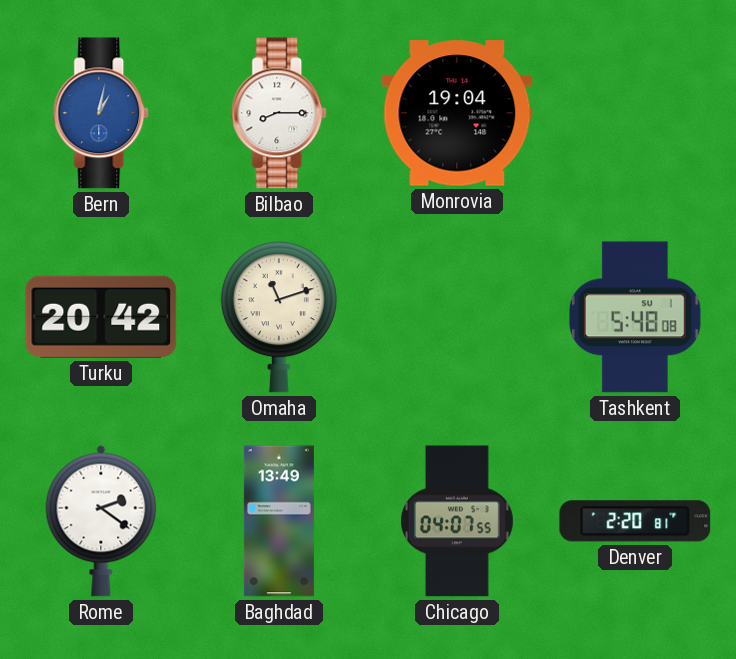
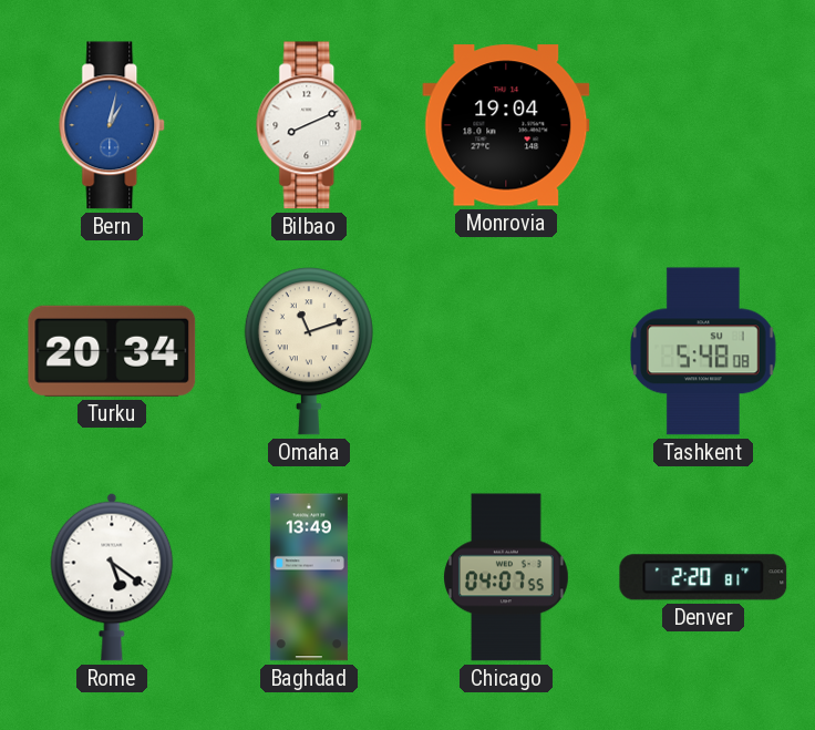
Bilbao: 8:15 -> 8:11 (310, 125)
Turku: 20:42 -> 20:34 (112, 351)
Rome: 2:21 -> 5:21 (112, 577)
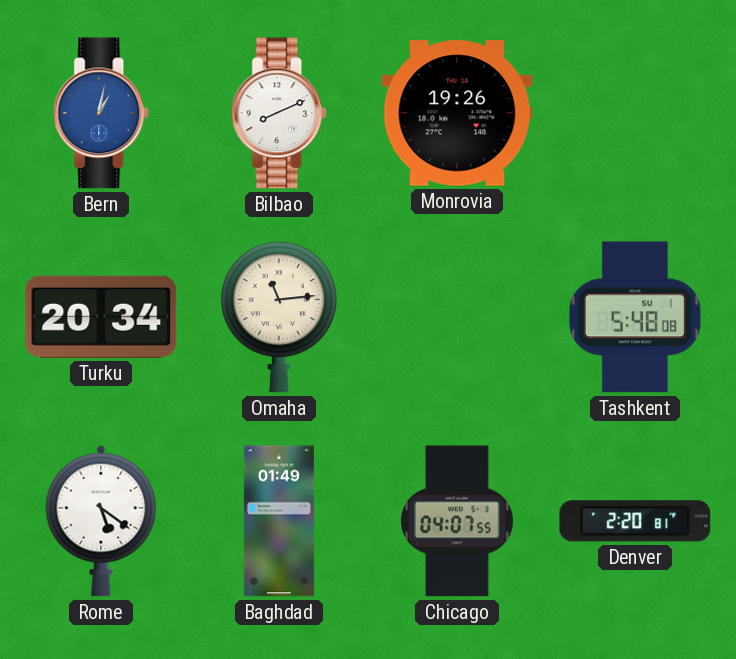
Monrovia: 19:04 -> 19:26 (457, 113)
Omaha: 11:12 -> 11:14 (279, 317)
Baghdad: 13:49 -> 01:49 (279, 521)
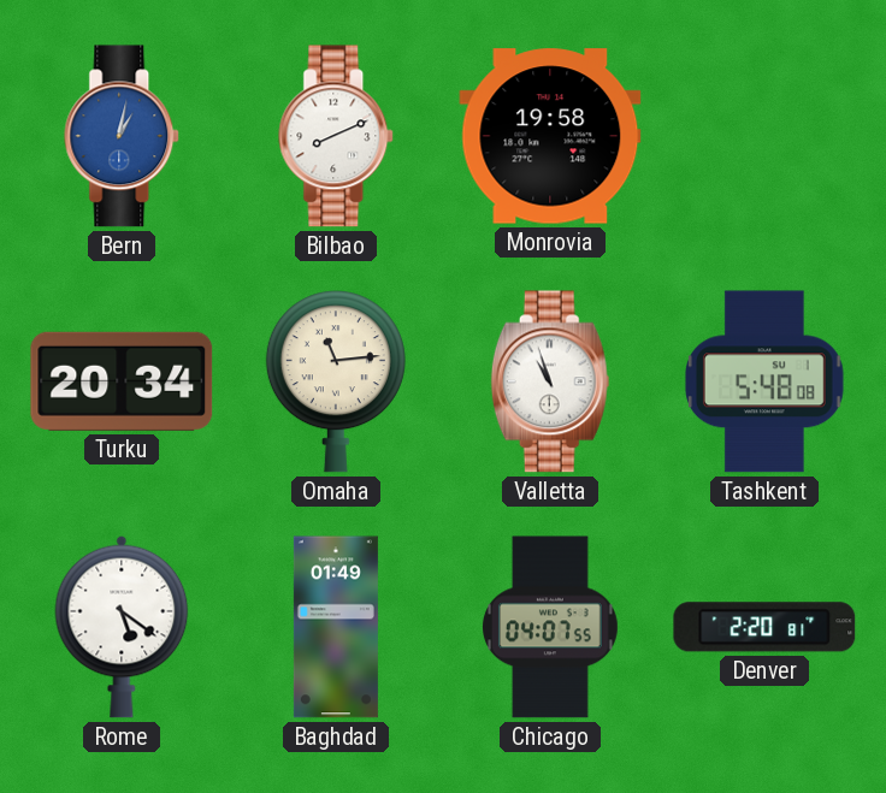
Monrovia: 19:26 -> 19:58 (550, 136)
Valletta: none -> 10:57 (550, 381)
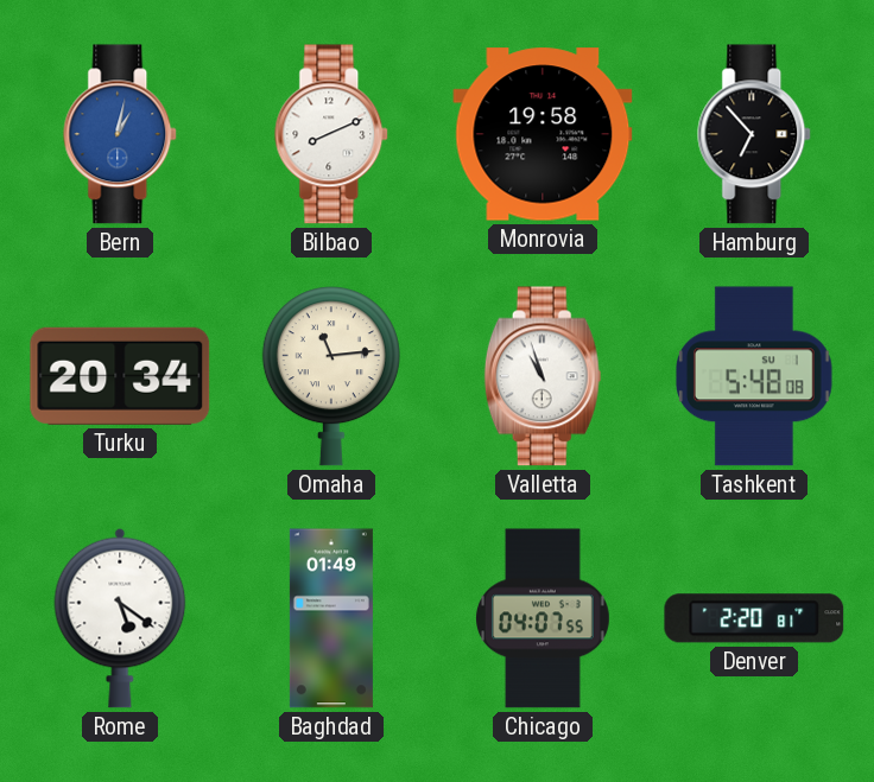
Hamburg: none -> 6:53 (755, 134)
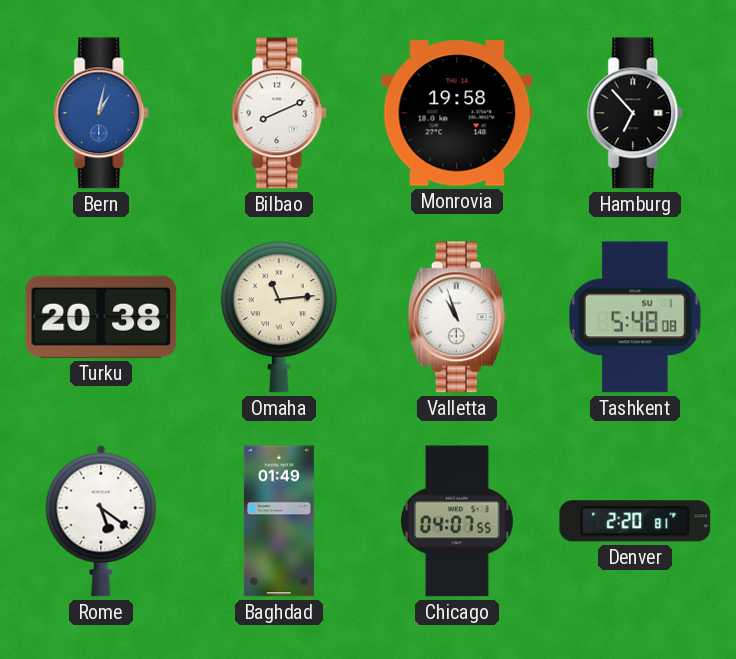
Turku: 20:34 -> 20:38 (101, 317)
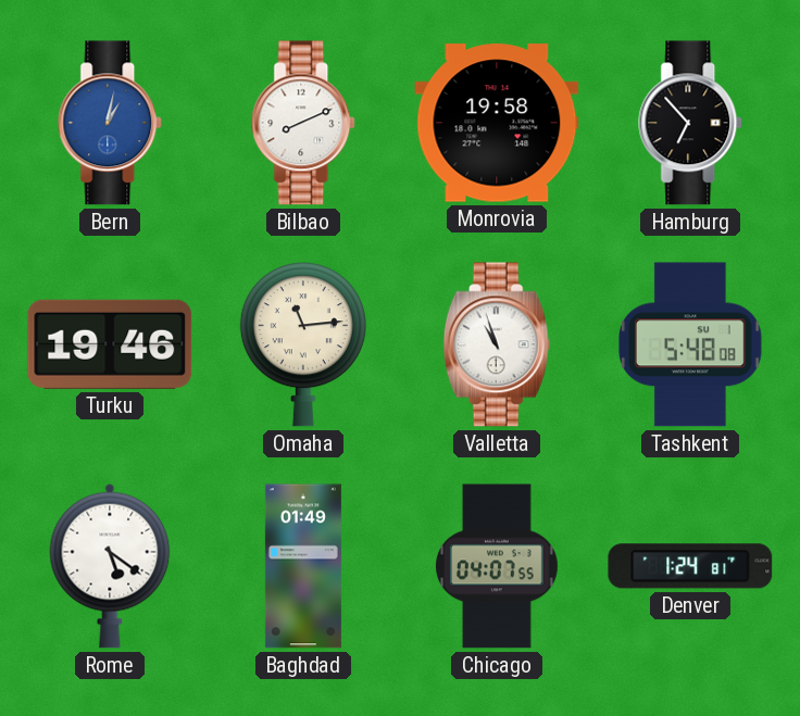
Turku: 20:38 -> 19:46 (110, 344)
Denver: 2:20 -> 1:24 (690, 566)
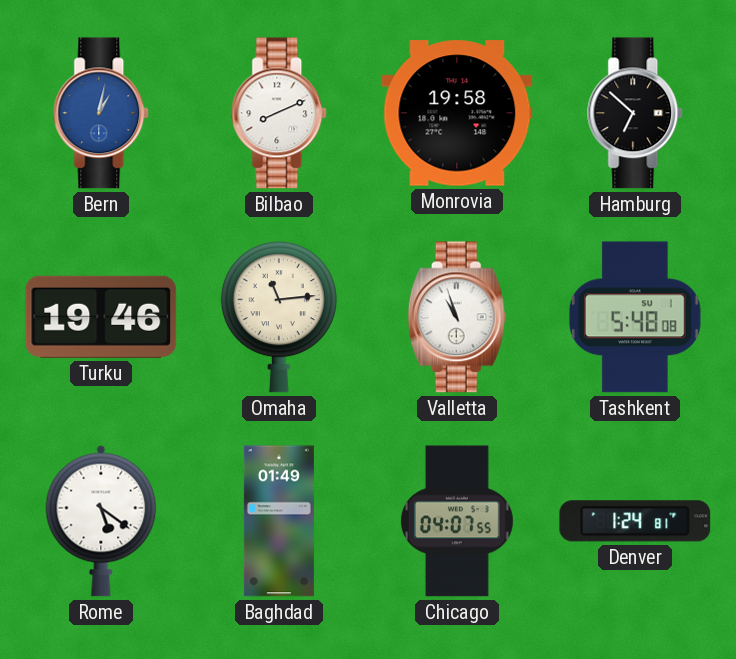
Hamburg: 6:53 -> 6:52 (636, 113)
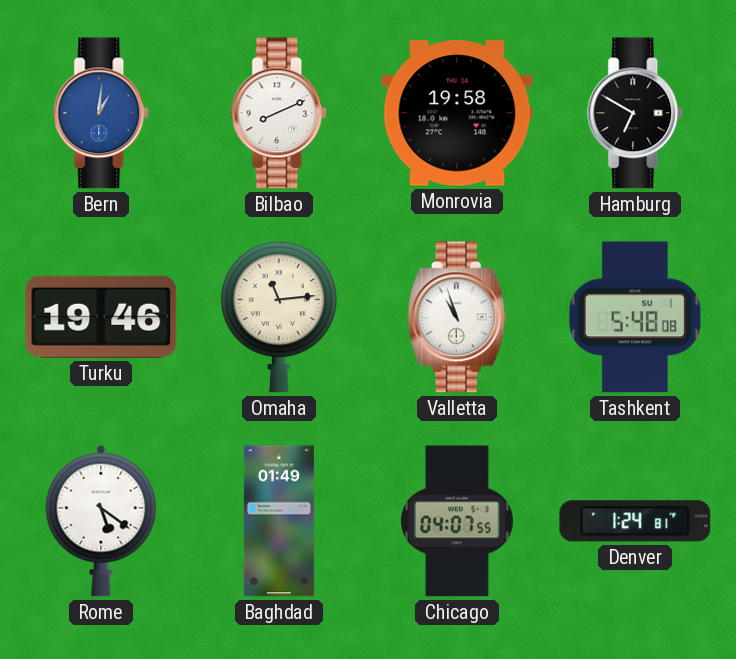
Bern: 1:02 -> 1:01 (102, 113)
Hamburg: 6:52 -> 6:50 (636, 113)
